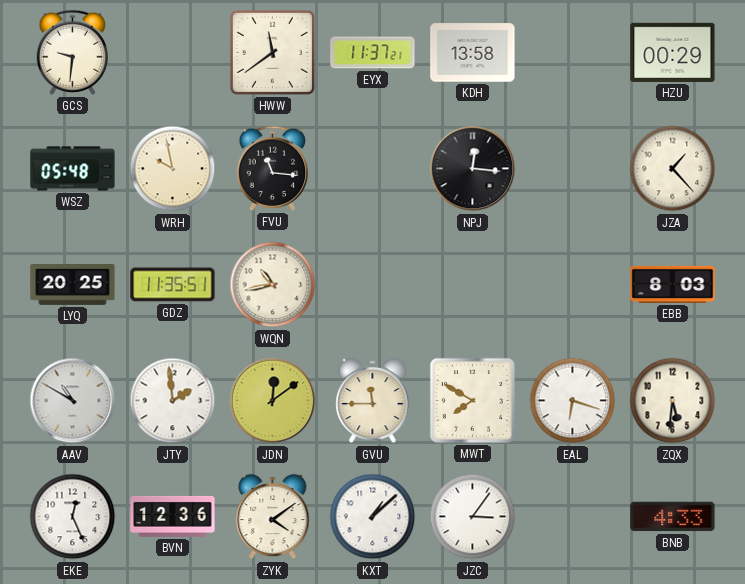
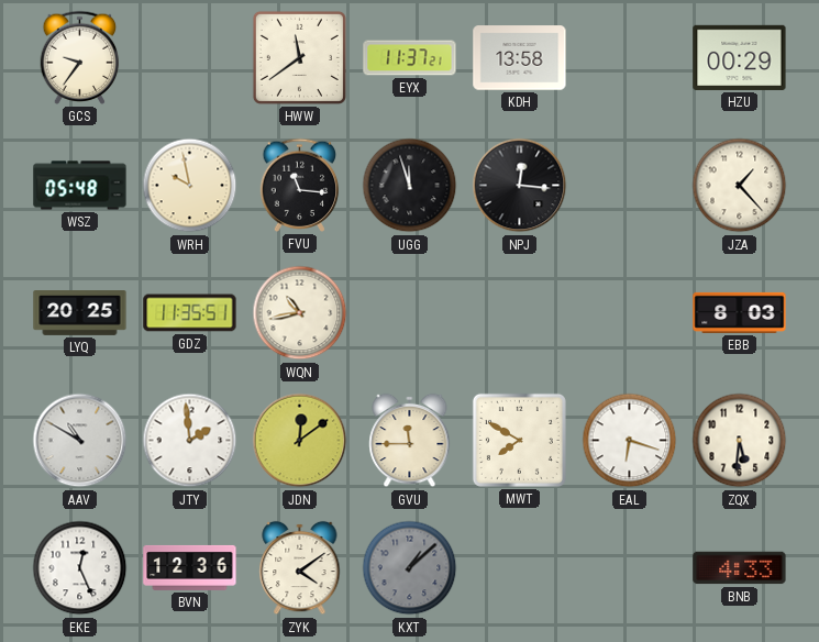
GCS: 9:31 -> 9:36 (80, 57)
UGG: none -> 11:57 (410, 186)
KXT dial: white -> grey (410, 568)
JZC: 3:06 -> none (473, 517)
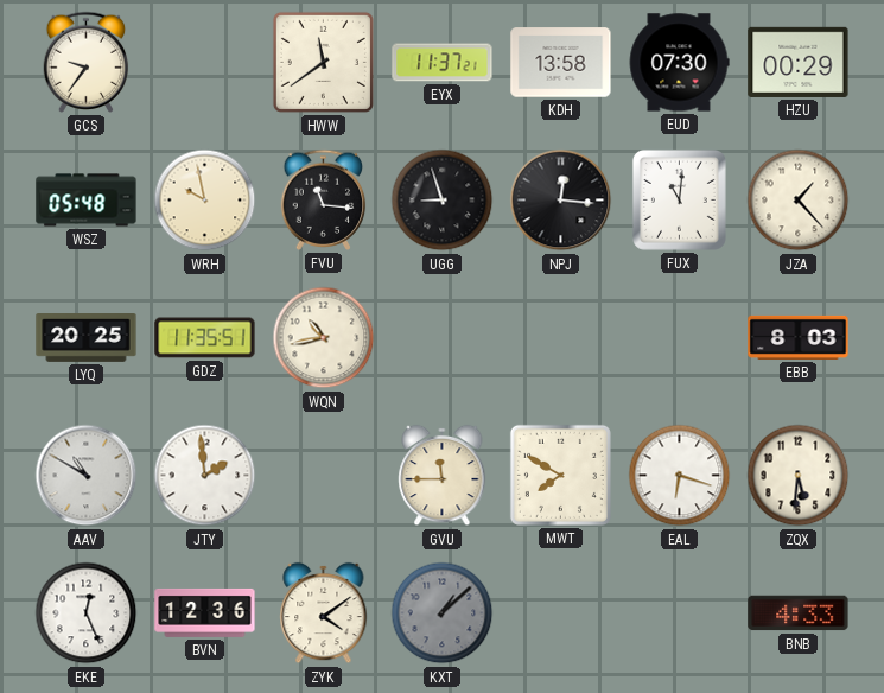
EUD: none -> 07:30 (679, 63)
UGG: 11:57 -> 8:57 (443, 201)
FUX: none -> 11:01 (679, 199)
JDN: 12:09 -> none (300, 441)
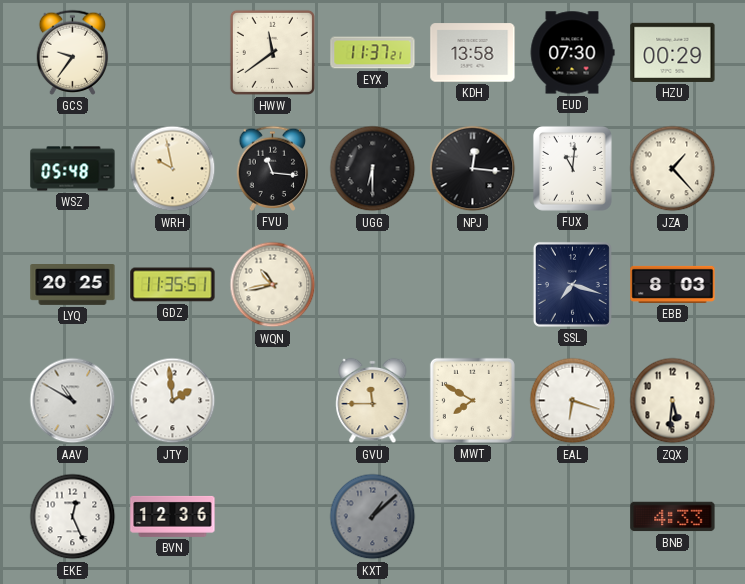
UGG: 8:57 -> 6:30 (373, 169)
SSL: none -> 7:18 (572, 284)
ZYK: 4:09 -> none (324, 613)
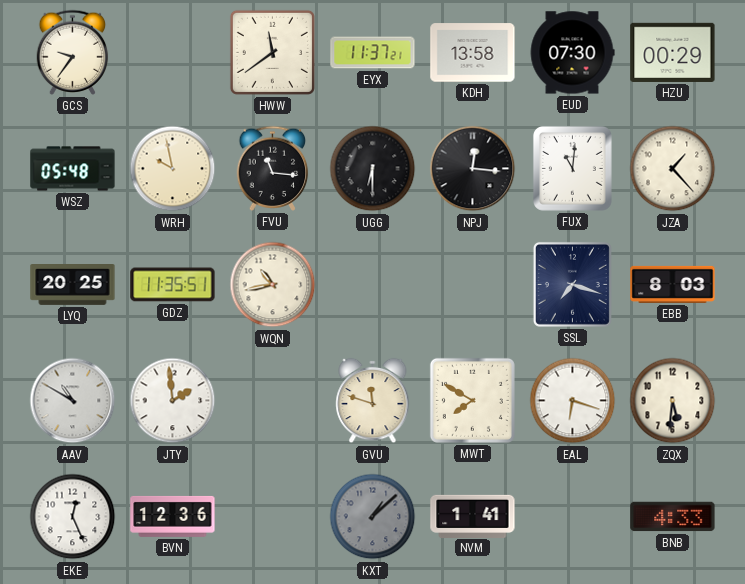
GVU: 11:45 -> 11:48 (373, 401)
NVM: none -> 1:41 (473, 516)
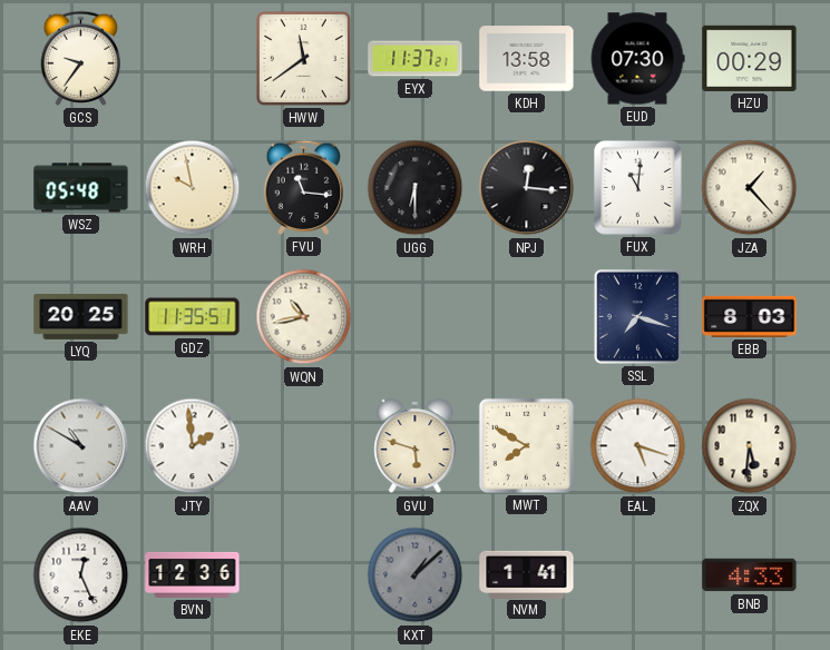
GVU: 11:48 -> 5:48 (416, 446)
EAL: 6:18 -> 5:18 (638, 446)
